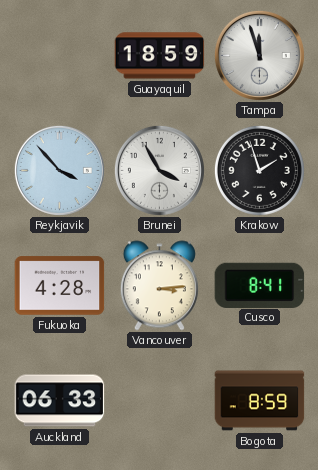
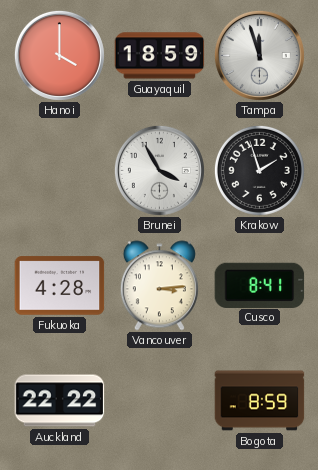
Hanoi: none -> 4:00 (59, 55)
Reykjavik: 3:53 -> none (59, 170)
Auckland: 06:33 -> 22:22 (60, 401)
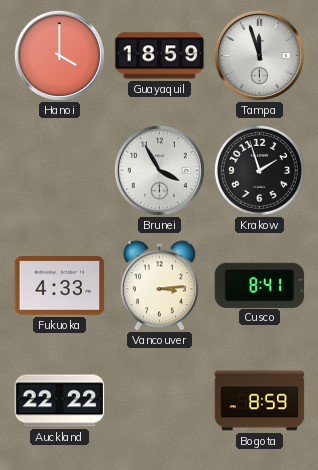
Fukuoka: 4:28 -> 4:33 (60, 286)
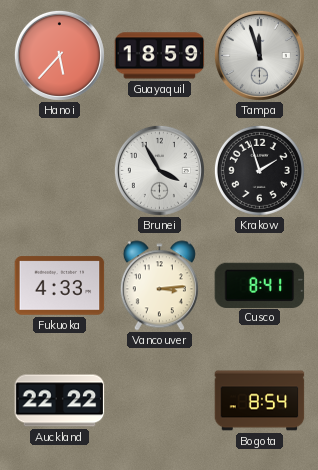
Hanoi: 4:00 -> 5:37 (59, 55)
Bogota: 8:59 -> 8:54 (260, 401)
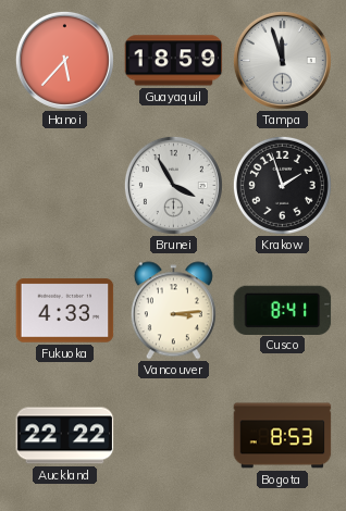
Bogota: 8:54 -> 8:53 (283, 436)
